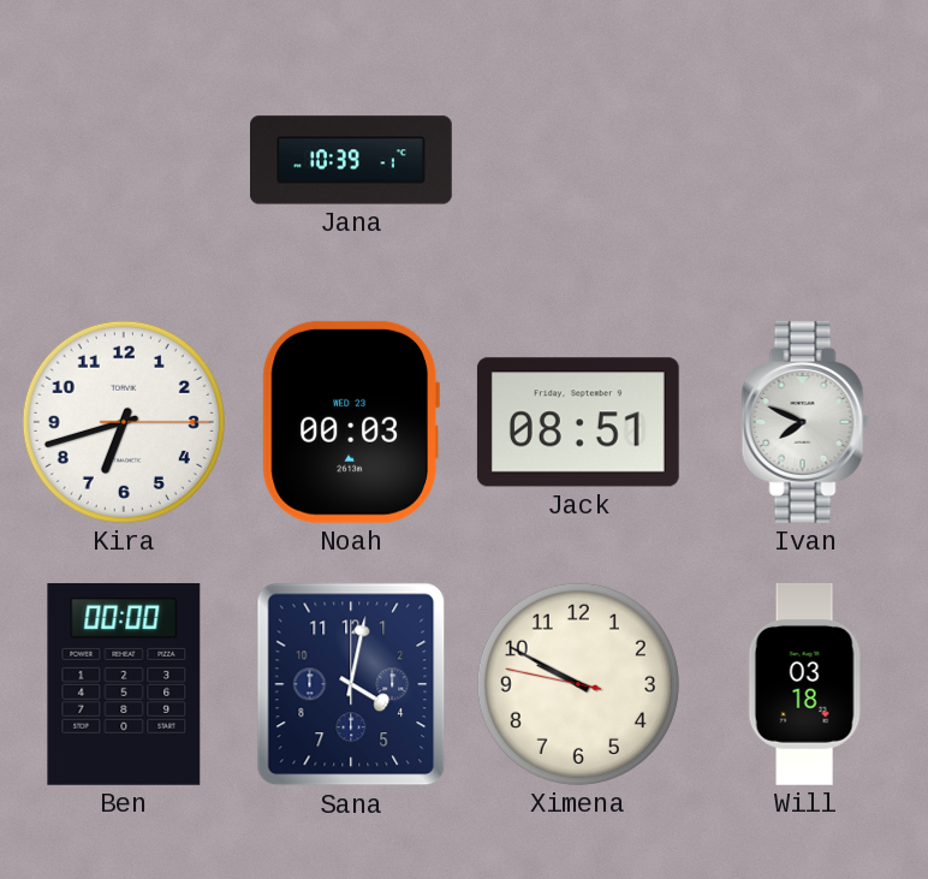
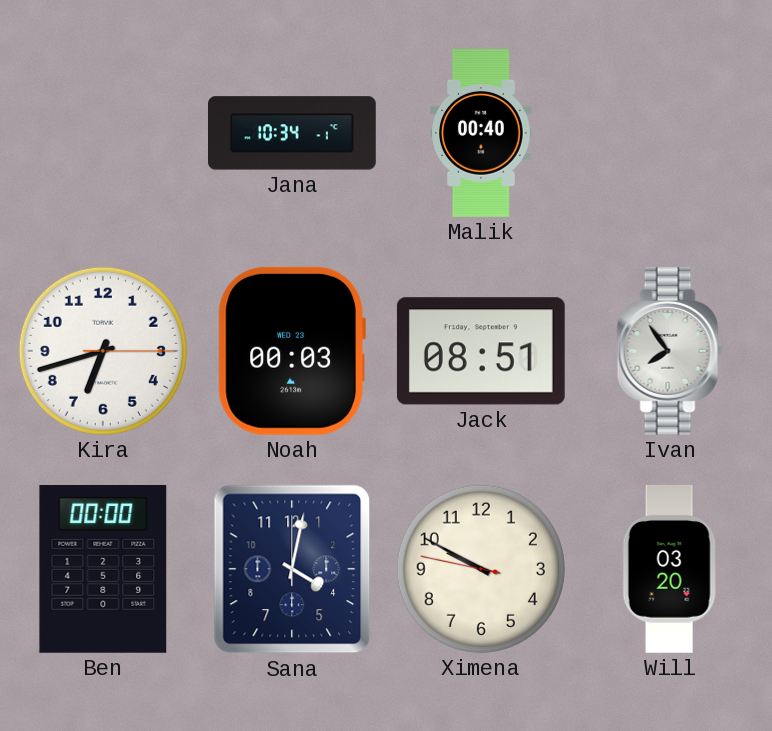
Jana: 10:39 -> 10:34 (293, 133)
Malik: none -> 00:40 (481, 134)
Ivan: 7:49 -> 7:54 (670, 351)
Will: 03:18 -> 03:20 (670, 569)
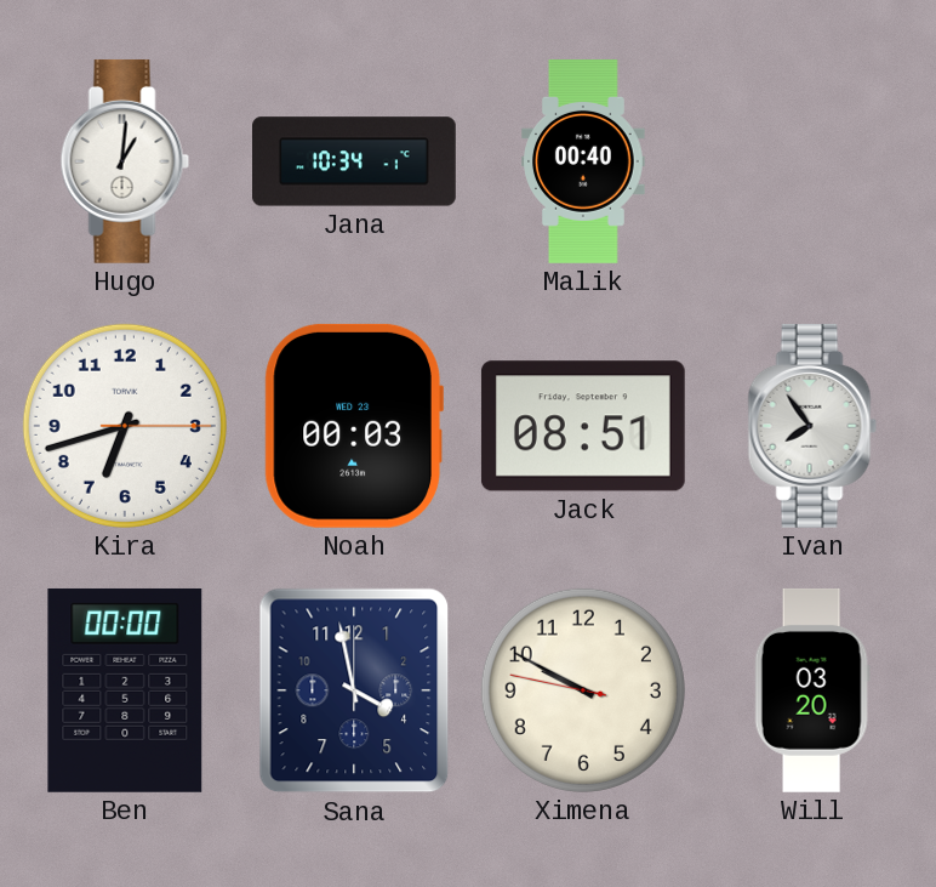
Hugo: none -> 1:01 (125, 161)
Sana: 4:02 -> 3:58 (354, 690)
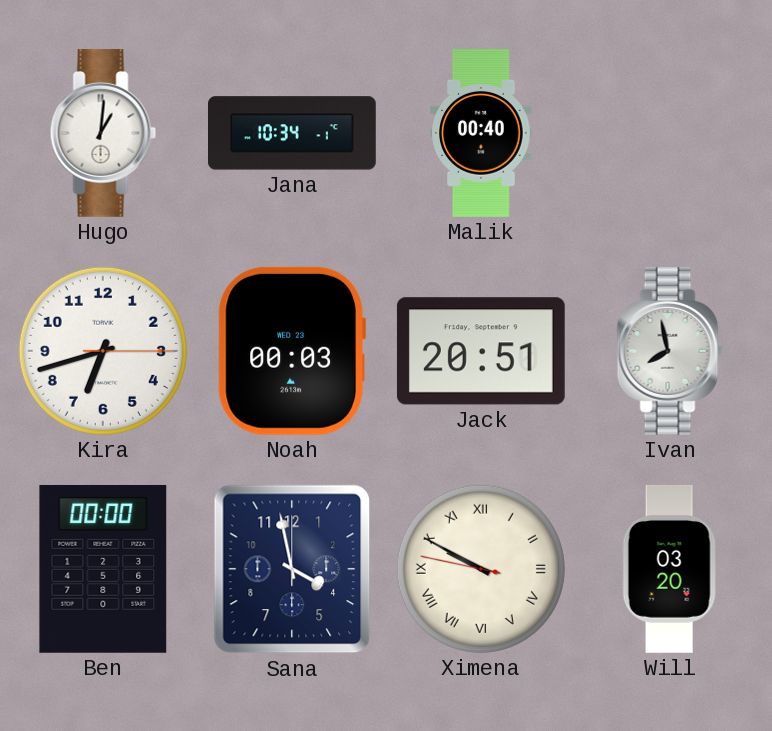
Jack: 08:51 -> 20:51 (481, 351)
Ivan: 7:54 -> 7:58 (670, 351)
Ximena numerals: Arabic -> Roman (481, 569)
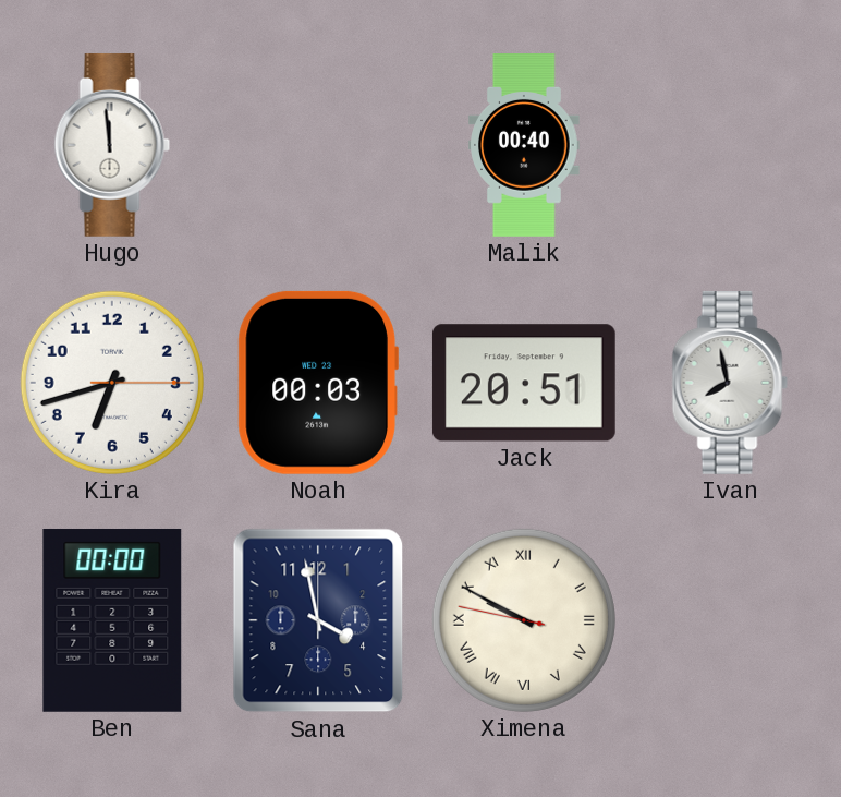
Hugo: 1:01 -> 11:59 (112, 145)
Jana: 10:34 -> none (293, 133)
Will: 03:20 -> none (670, 569)
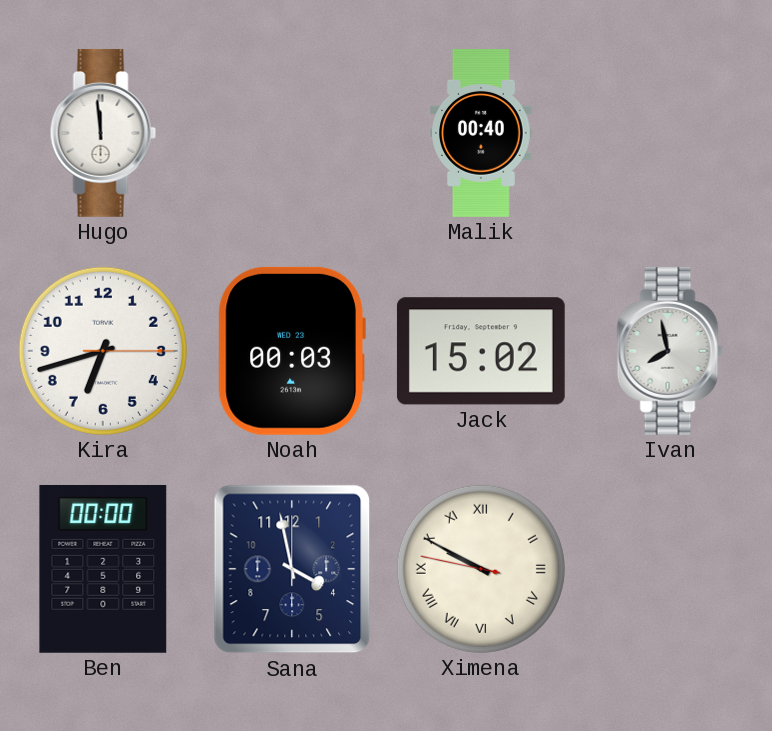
Jack: 20:51 -> 15:02 (481, 351)
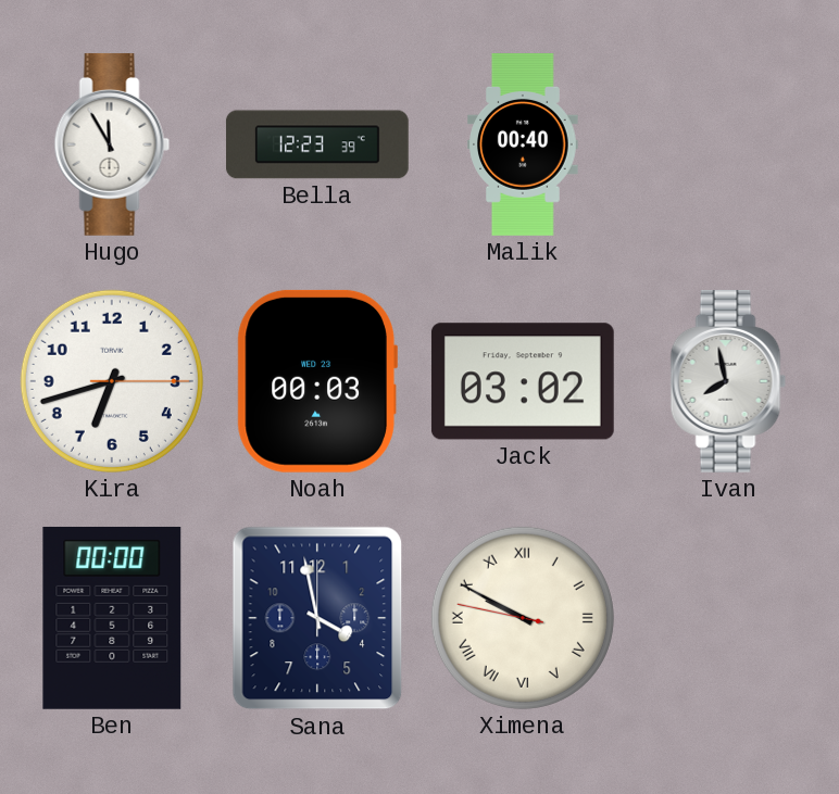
Hugo: 11:59 -> 11:55 (112, 144)
Bella: none -> 12:23 (318, 144)
Jack: 15:02 -> 03:02 (523, 381)
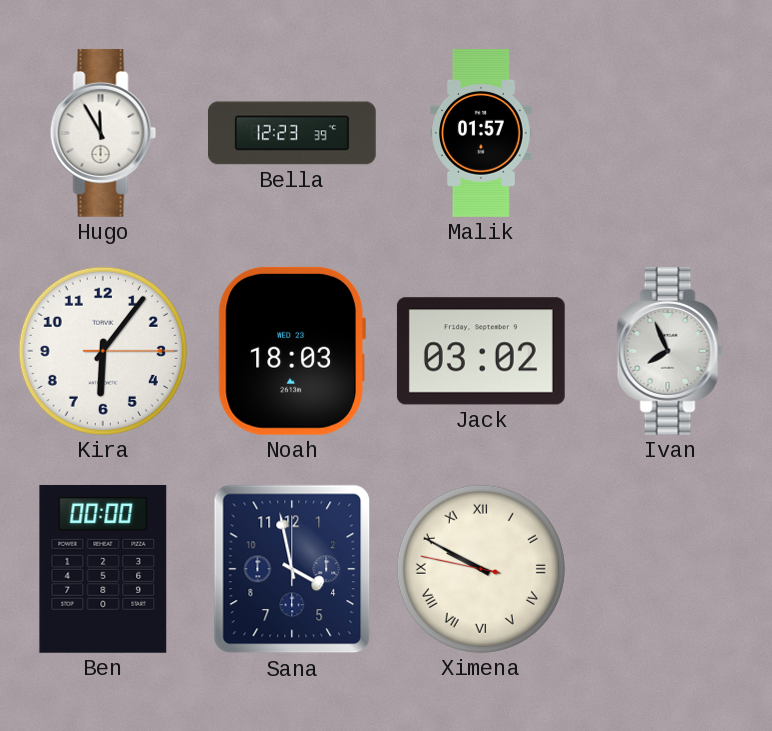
Malik: 00:40 -> 01:57 (481, 134)
Kira: 6:42 -> 6:06 (103, 351)
Noah: 00:03 -> 18:03 (292, 351)
Ivan: 7:58 -> 7:56 (670, 351)
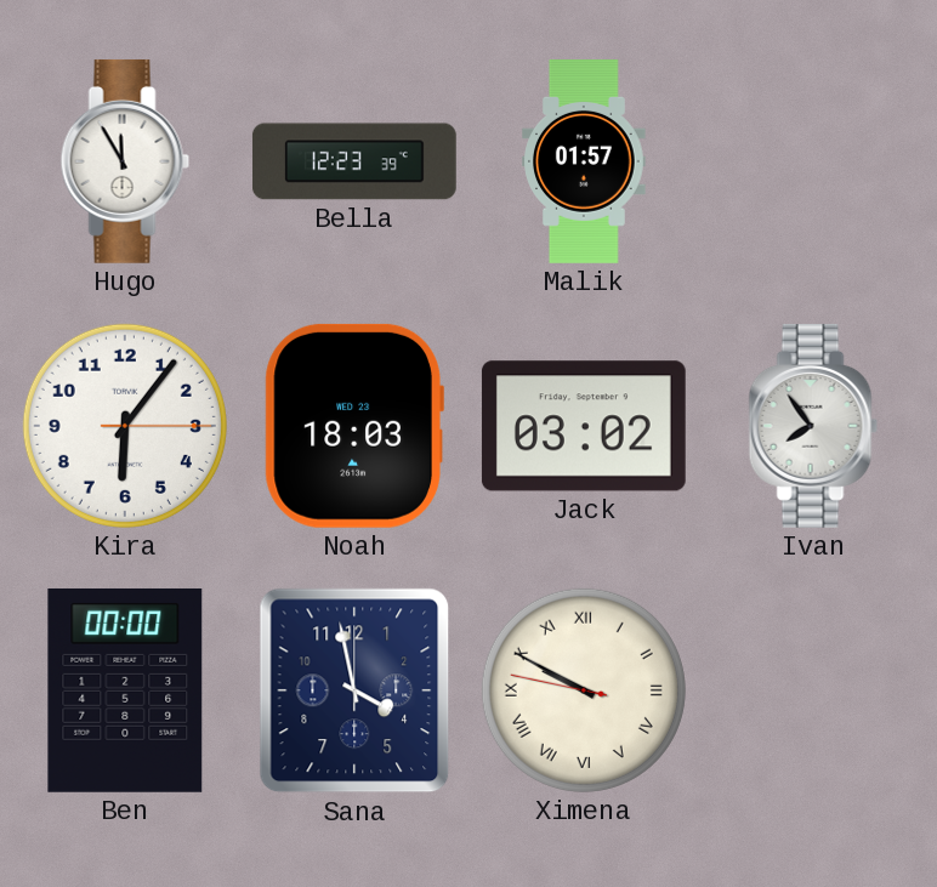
Ivan: 7:56 -> 7:54 (813, 426)
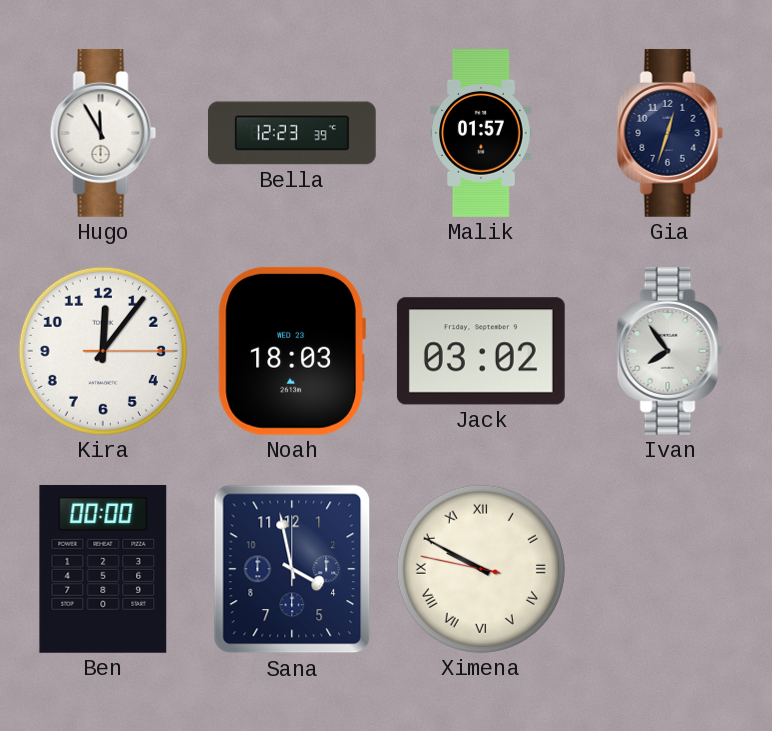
Gia: none -> 12:33 (670, 133)
Kira: 6:06 -> 12:06 (103, 351)
